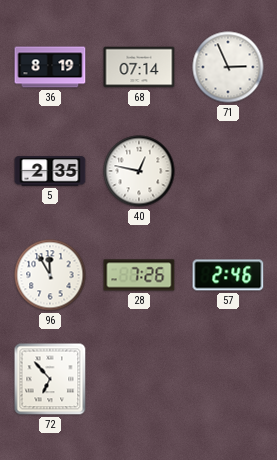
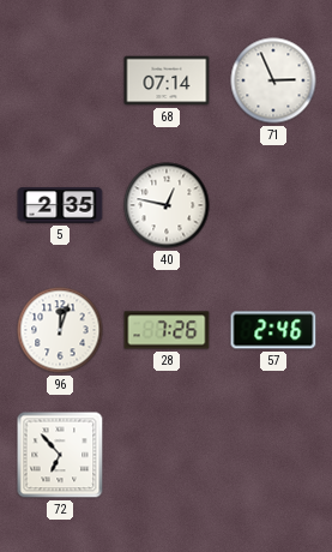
36: 8:19 -> none (50, 67)
96: 11:55 -> 12:03 (60, 330)
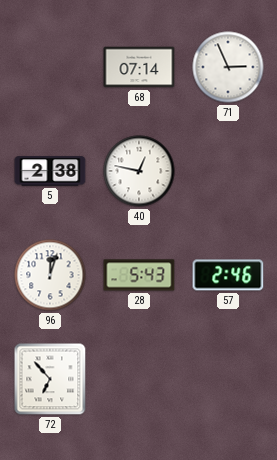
5: 2:35 -> 2:38 (50, 171)
28: 7:26 -> 5:43 (139, 275)
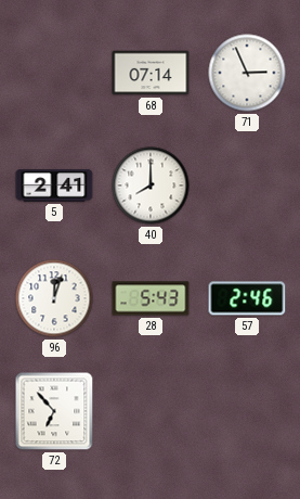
5: 2:38 -> 2:41 (54, 185)
40: 12:47 -> 8:00 (151, 185)
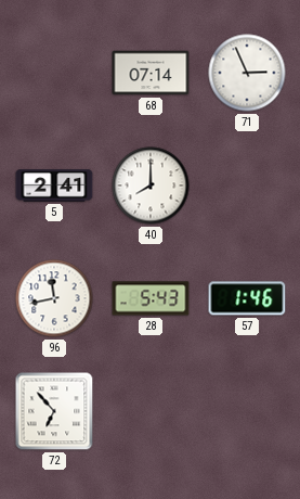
96: 12:03 -> 11:43 (54, 298)
57: 2:46 -> 1:46 (247, 298)
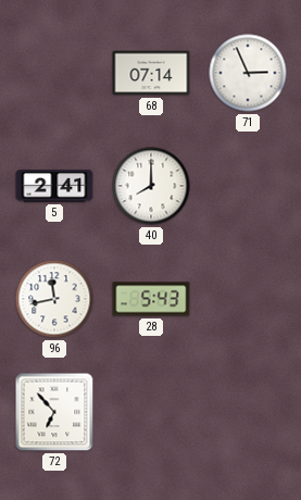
57: 1:46 -> none (247, 298)
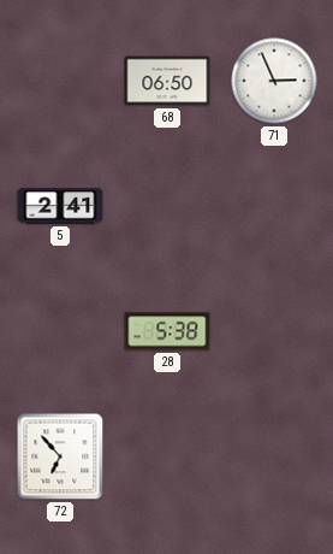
68: 07:14 -> 06:50 (167, 81)
40: 8:00 -> none (151, 186)
96: 11:43 -> none (54, 299)
28: 5:43 -> 5:38 (167, 331)
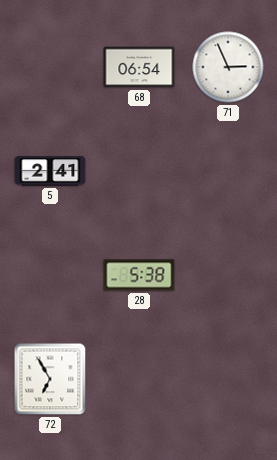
68: 06:50 -> 06:54 (139, 67)
72: 6:53 -> 6:55 (50, 379)
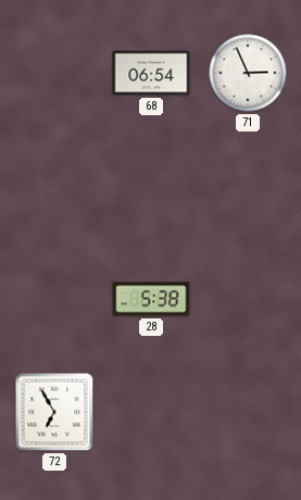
5: 2:41 -> none (50, 171)
